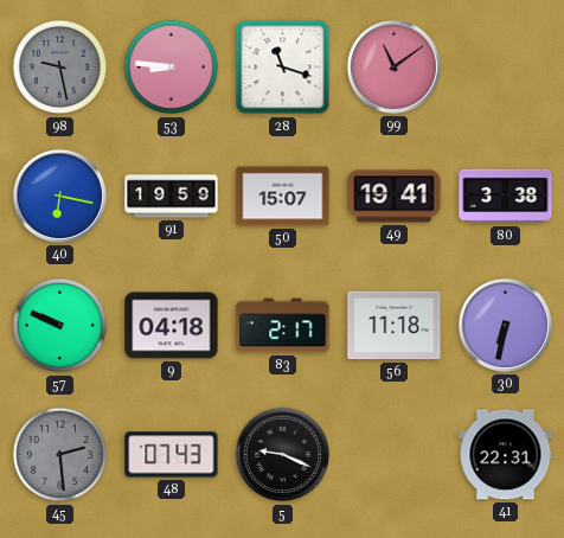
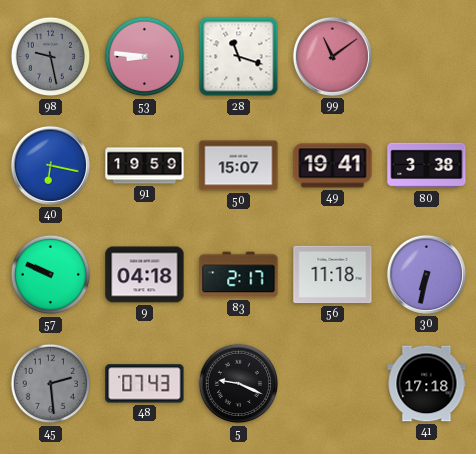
41: 22:31 -> 17:18 (427, 384)
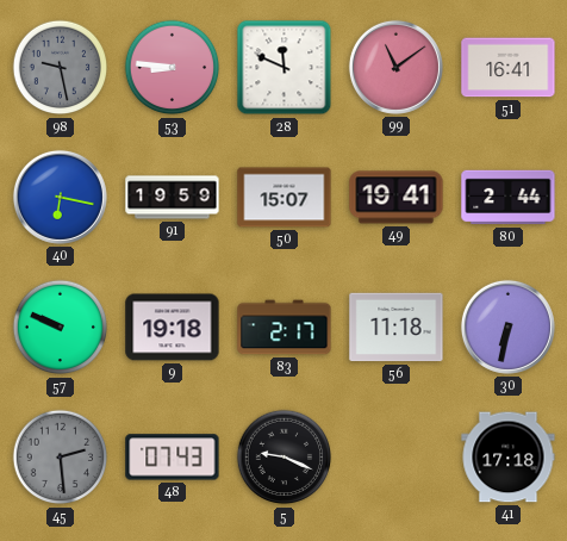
28: 11:18 -> 11:49 (285, 68)
51: none -> 16:41 (509, 68)
80: 3:38 -> 2:44 (509, 198)
9: 04:18 -> 19:18 (173, 328)
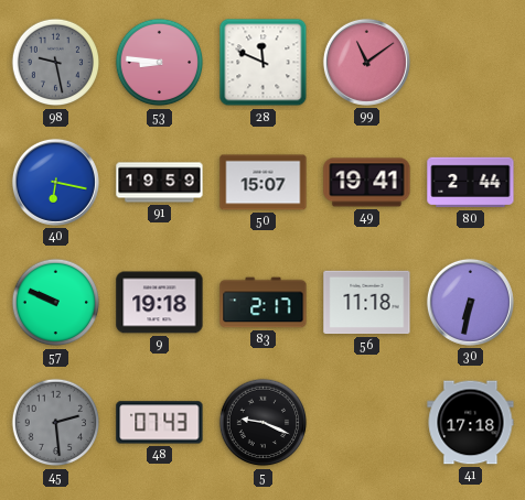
51: 16:41 -> none (509, 68)
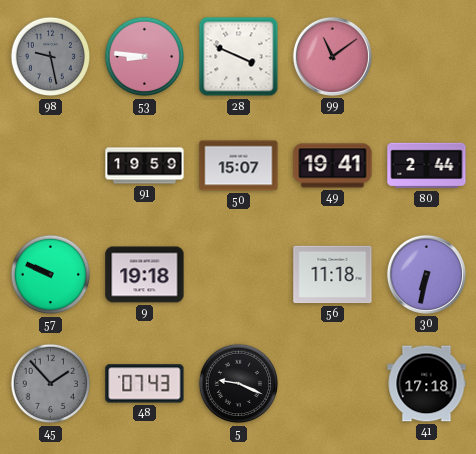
28: 11:49 -> 3:49 (239, 57)
40: 6:17 -> none (55, 182)
83: 2:17 -> none (264, 303)
45: 2:29 -> 1:53 (51, 384)
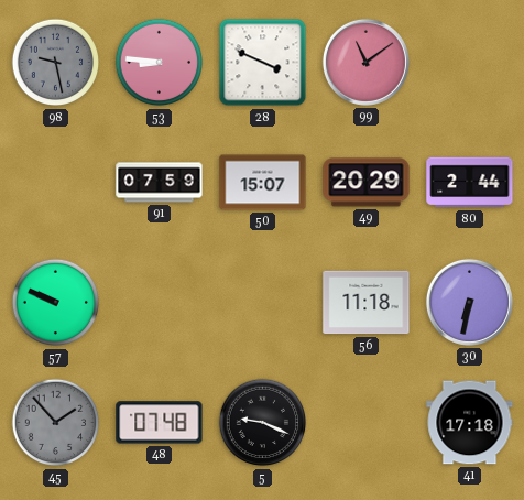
91: 19:59 -> 07:59 (160, 183)
49: 19:41 -> 20:29 (367, 183)
9: 19:18 -> none (145, 275)
48: 07:43 -> 07:48 (160, 423)
